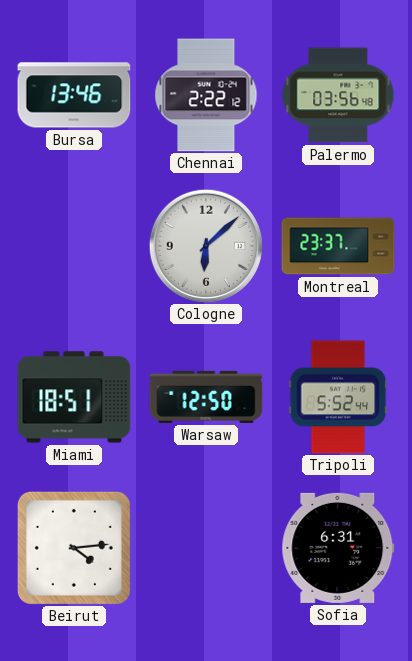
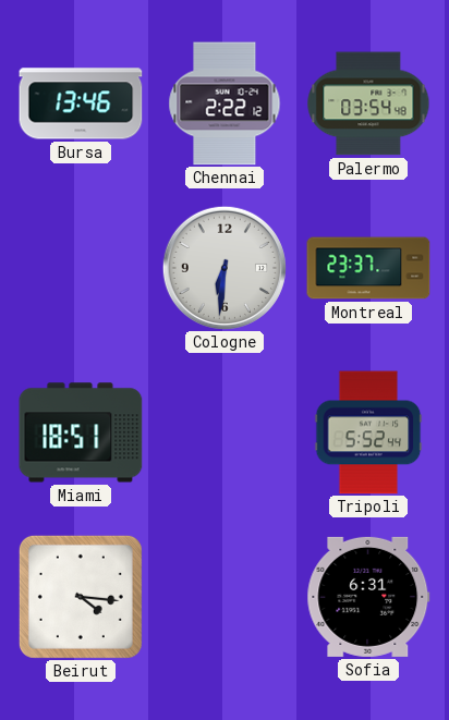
Palermo: 03:56 -> 03:54 (368, 103)
Cologne: 6:08 -> 6:31 (225, 268)
Warsaw: 12:50 -> none (206, 397)
Beirut: 4:14 -> 4:16 (81, 597)
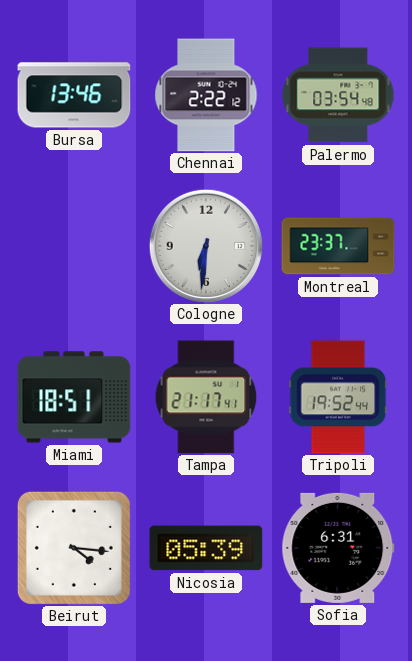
Tampa: none -> 21:17 (206, 397)
Tripoli: 5:52 -> 19:52 (338, 397)
Nicosia: none -> 05:39 (206, 548)
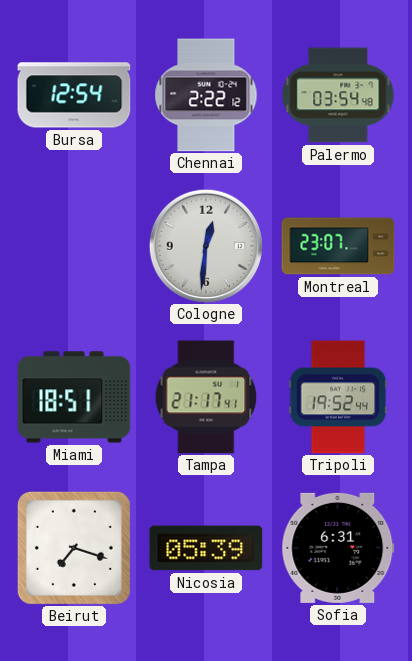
Bursa: 13:46 -> 12:54 (74, 95)
Cologne: 6:31 -> 12:31 (206, 246)
Montreal: 23:37 -> 23:07 (338, 246)
Beirut: 4:16 -> 7:18 (74, 548)
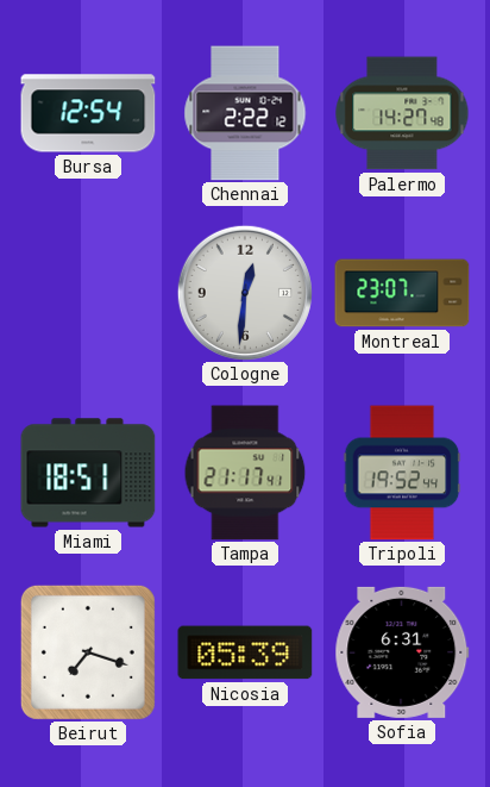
Palermo: 03:54 -> 14:27 (402, 113)
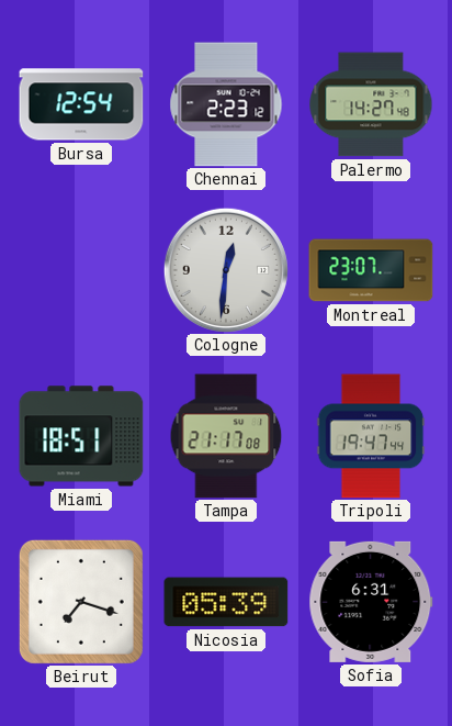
Chennai: 2:22 -> 2:23 (226, 104)
Tampa: 21:17:41 -> 21:17:08 (226, 436)
Tripoli: 19:52 -> 19:47 (371, 436)
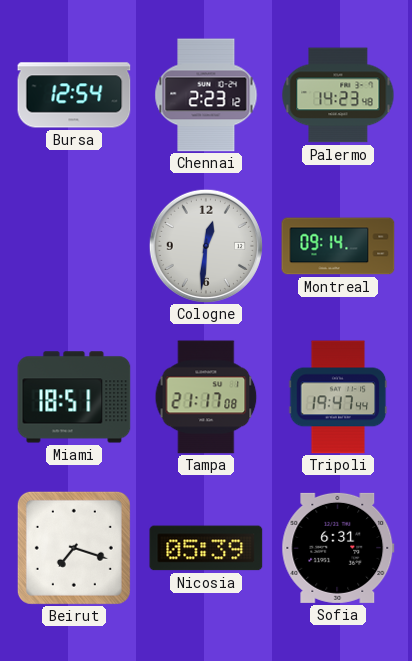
Palermo: 14:27 -> 14:23 (338, 95)
Montreal: 23:07 -> 09:14 (338, 246)
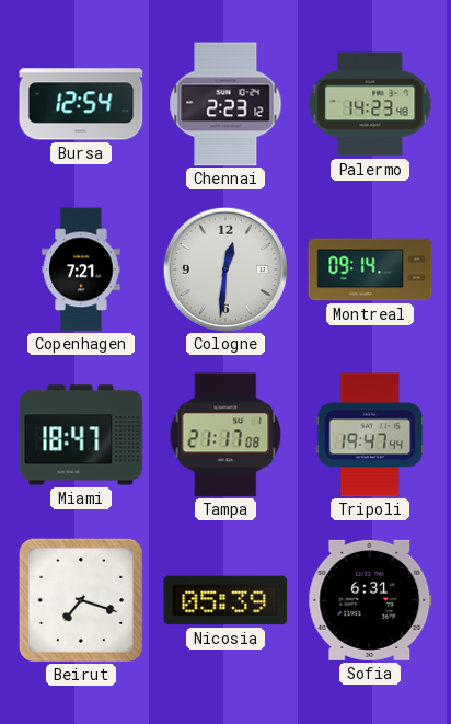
Copenhagen: none -> 7:21 (81, 269)
Miami: 18:51 -> 18:47 (81, 435)
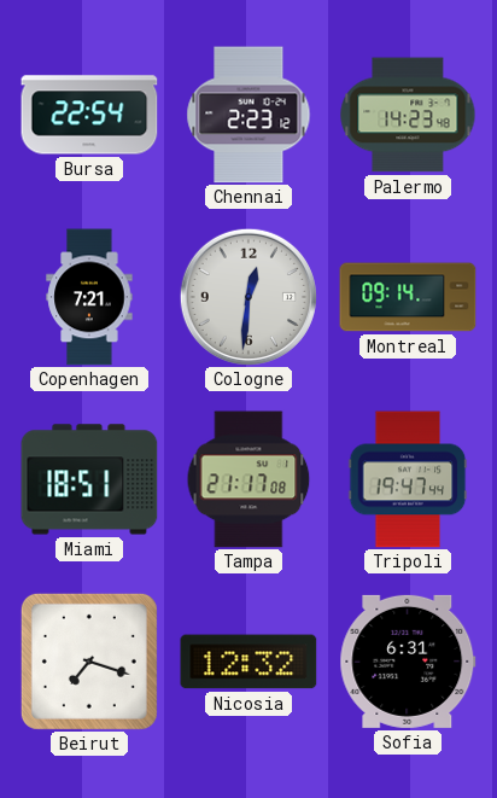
Bursa: 12:54 -> 22:54 (89, 115)
Miami: 18:47 -> 18:51 (89, 479)
Nicosia: 05:39 -> 12:32 (248, 662)
